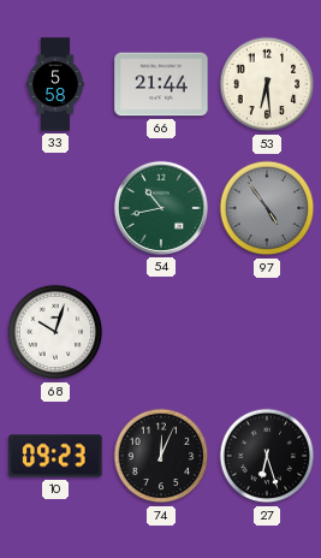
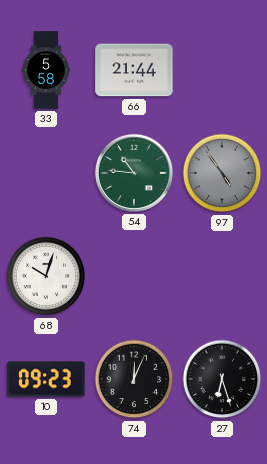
53: 6:29 -> none (267, 84)
54: 10:43 -> 10:46 (134, 173)
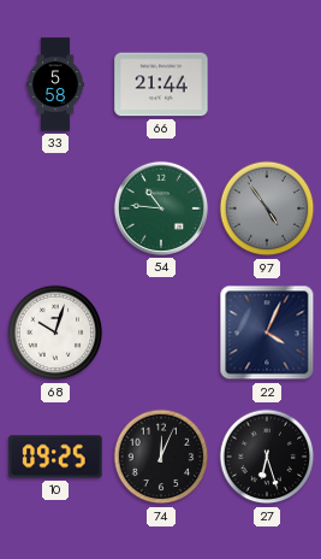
22: none -> 4:04 (267, 333)
10: 09:23 -> 09:25 (55, 457)
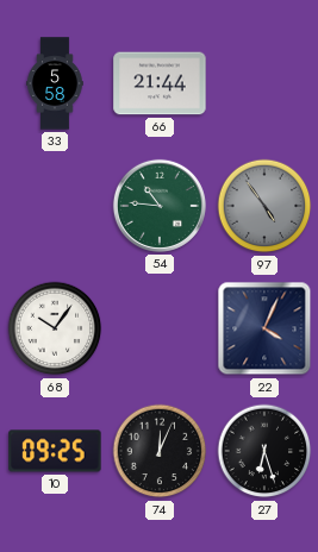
68: 10:03 -> 10:06 (55, 328)
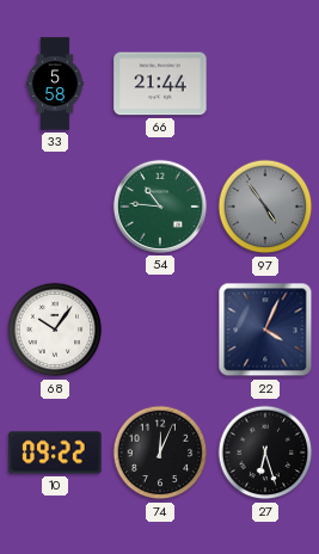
10: 09:25 -> 09:22 (55, 453)
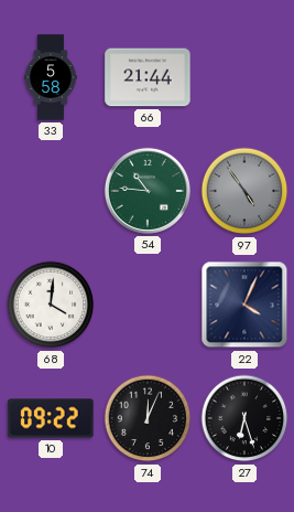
68: 10:06 -> 4:01 (51, 305)
